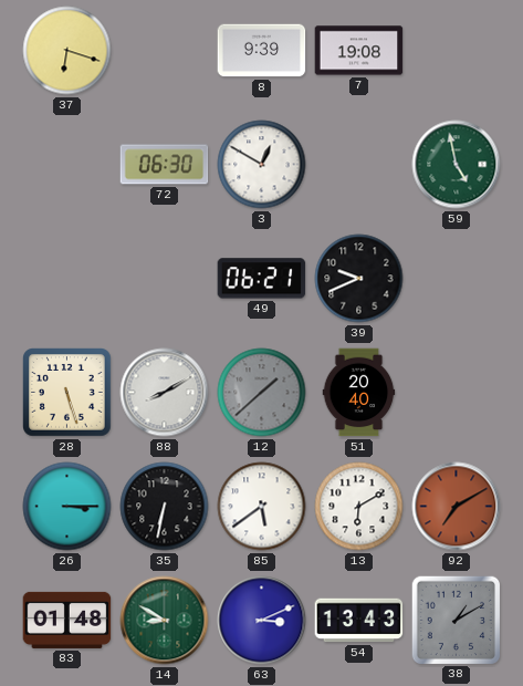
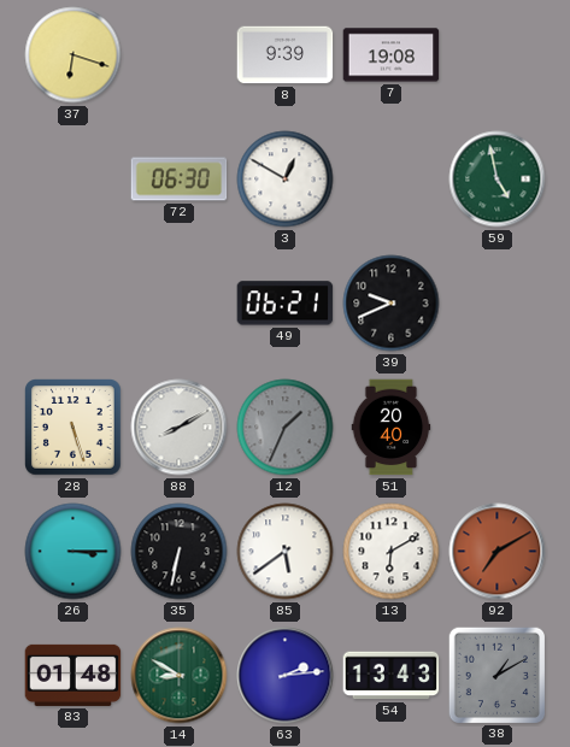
12: 1:38 -> 1:34 (286, 428)
63: 3:11 -> 2:14 (286, 676)
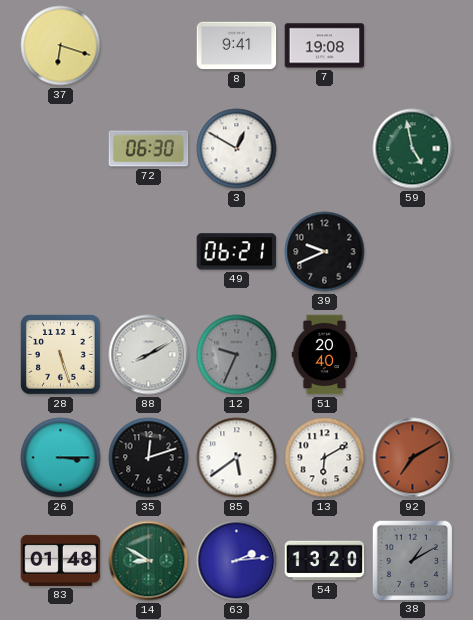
8: 9:39 -> 9:41 (237, 46)
12: 1:34 -> 9:34 (237, 355)
35: 6:32 -> 12:12 (149, 458)
54: 13:43 -> 13:20 (325, 561)
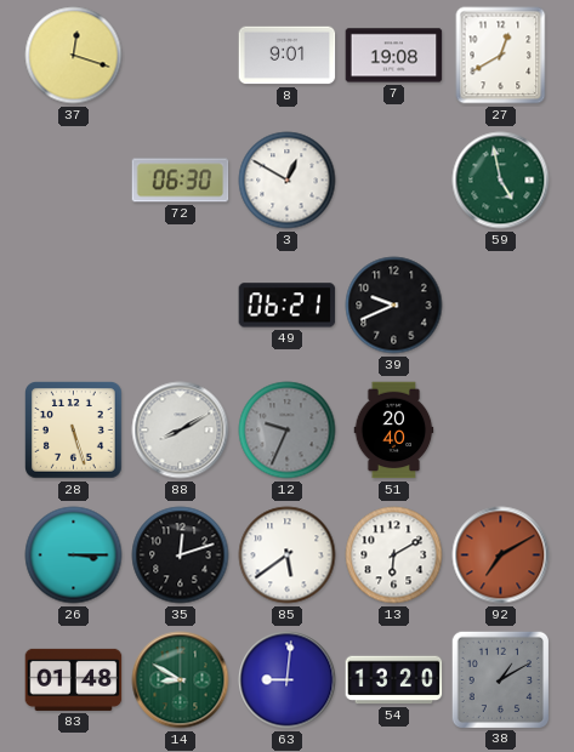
37: 6:18 -> 12:18 (74, 56)
8: 9:41 -> 9:01 (288, 56)
27: none -> 12:40 (501, 56)
63: 2:14 -> 9:01 (288, 680)
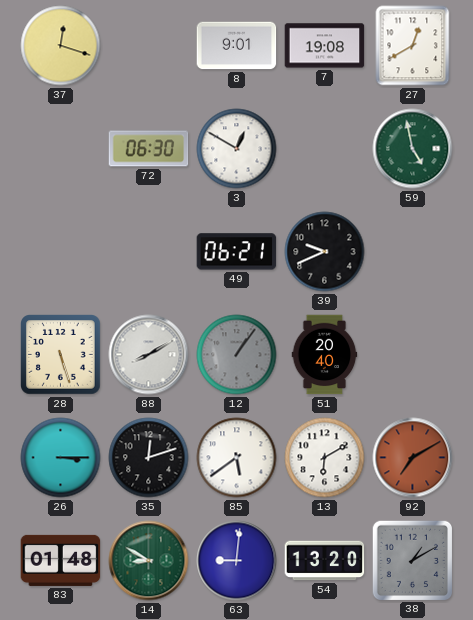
12: 9:34 -> 1:06 (237, 355)
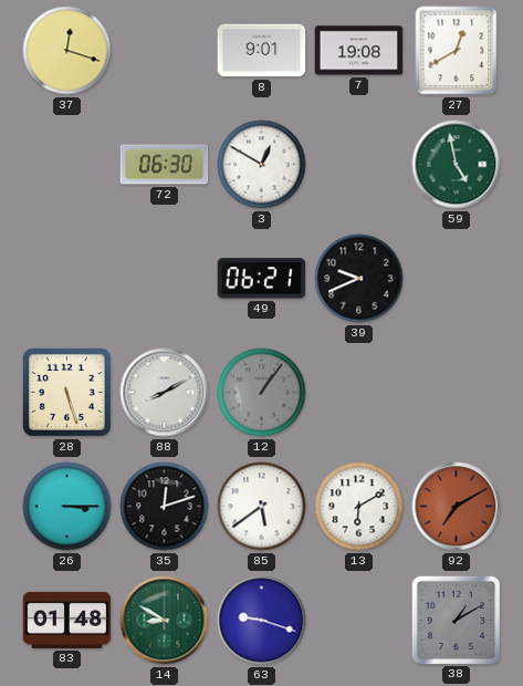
51: 20:40 -> none (325, 355)
63: 9:01 -> 9:18 (262, 621)
54: 13:20 -> none (325, 561)
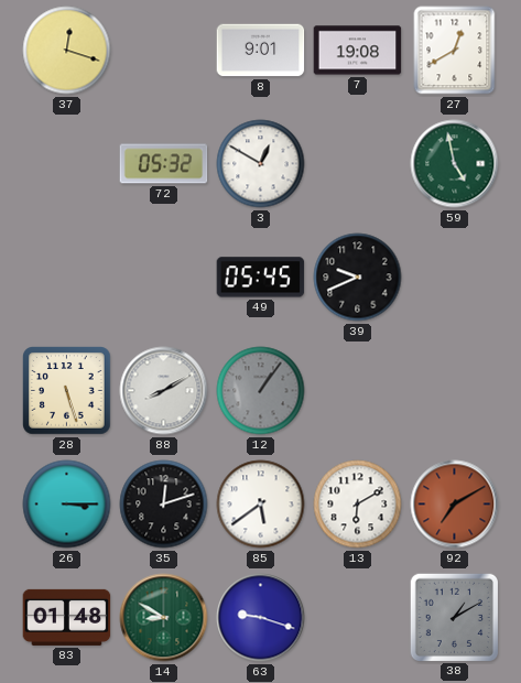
72: 06:30 -> 05:32 (164, 164)
49: 06:21 -> 05:45 (261, 278)
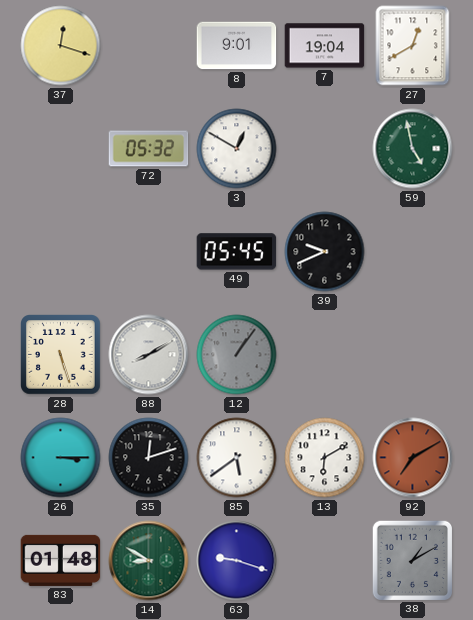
7: 19:08 -> 19:04 (325, 46)
